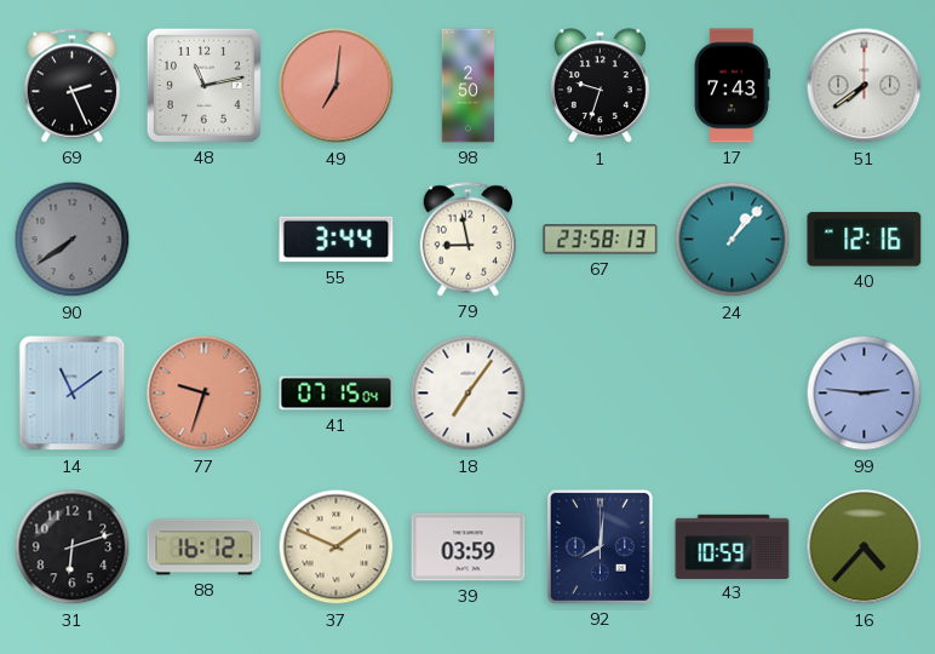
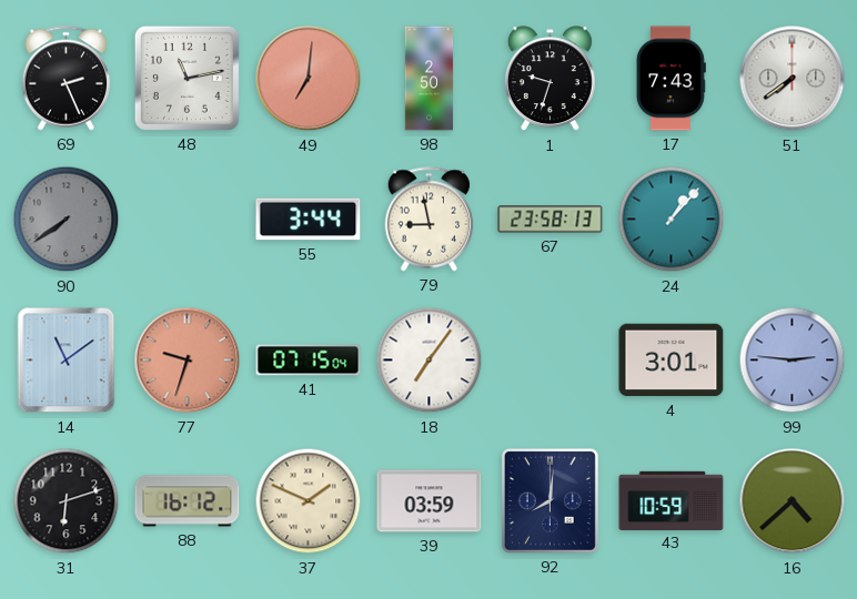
40: 12:16 -> none (865, 240)
4: none -> 3:01 (672, 361)
16: 4:37 -> 4:38 (793, 501)
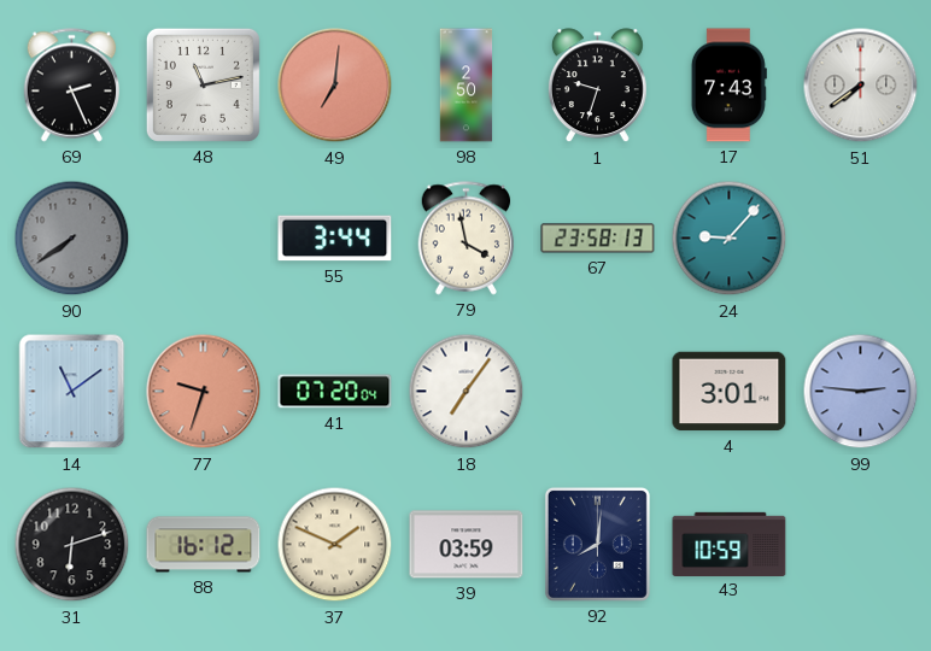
79: 8:58 -> 3:58 (467, 239)
24: 1:07 -> 9:07 (730, 239)
41: 07:15 -> 07:20 (335, 392)
16: 4:38 -> none (793, 501)
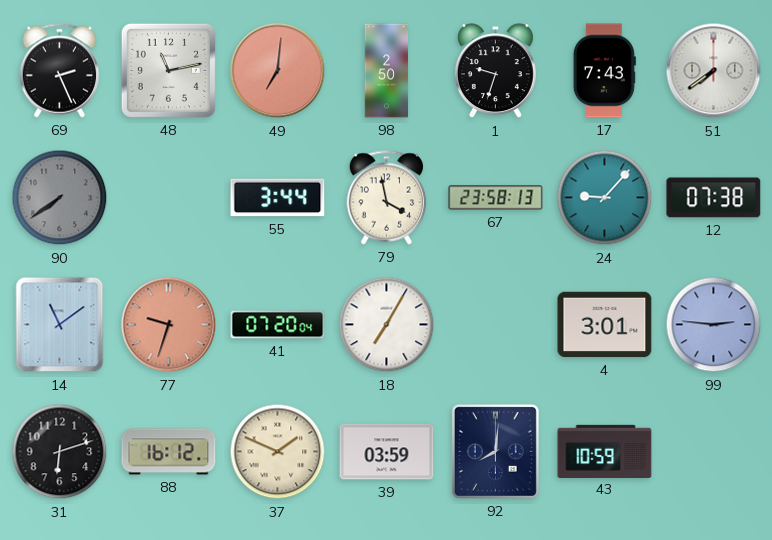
12: none -> 07:38 (714, 198)
18: 7:06 -> 7:05 (387, 325)
